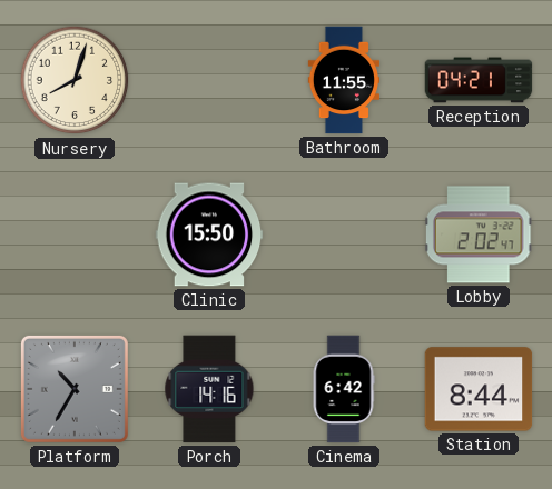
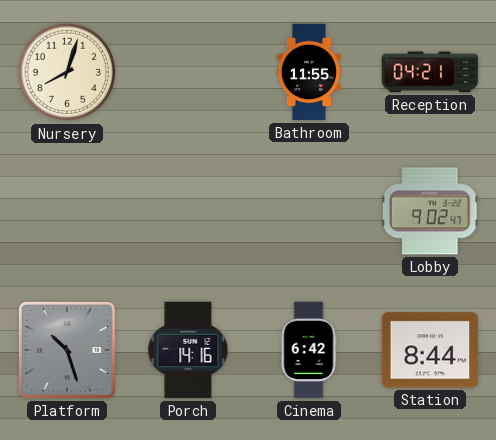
Clinic: 15:50 -> none (209, 234)
Lobby: 2:02 -> 9:02 (431, 211)
Platform: 10:35 -> 10:27 (67, 350)
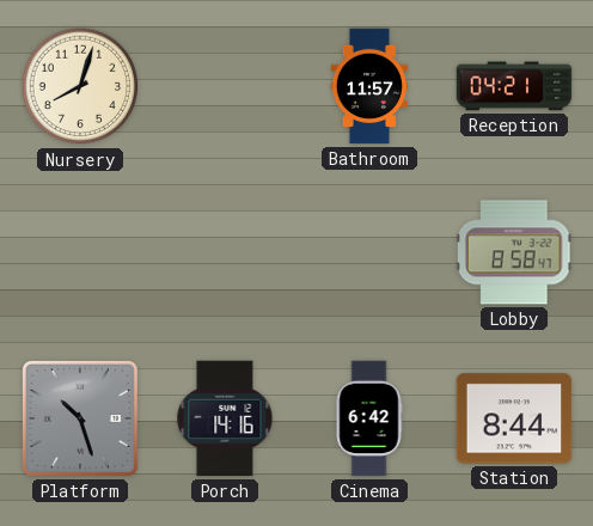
Bathroom: 11:55 -> 11:57 (368, 86)
Lobby: 9:02 -> 8:58 (515, 252)
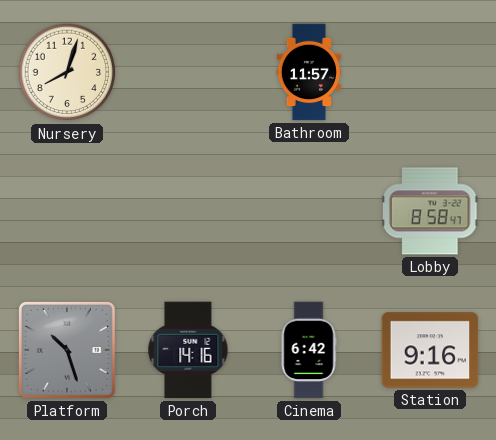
Reception: 04:21 -> none (514, 86)
Station: 8:44 -> 9:16 (430, 350)
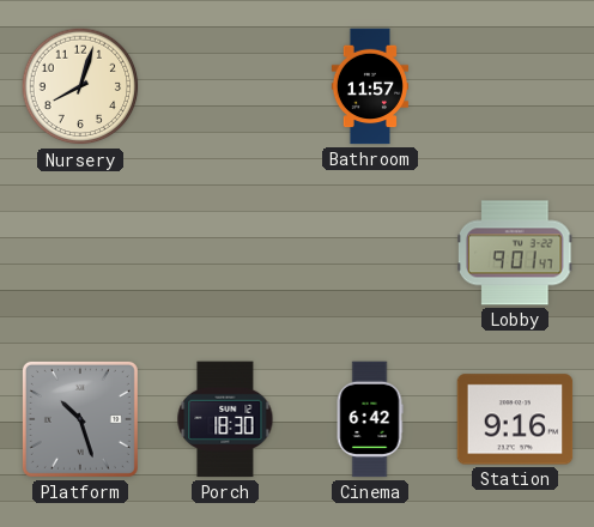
Lobby: 8:58 -> 9:01 (516, 253)
Porch: 14:16 -> 18:30 (225, 419)
